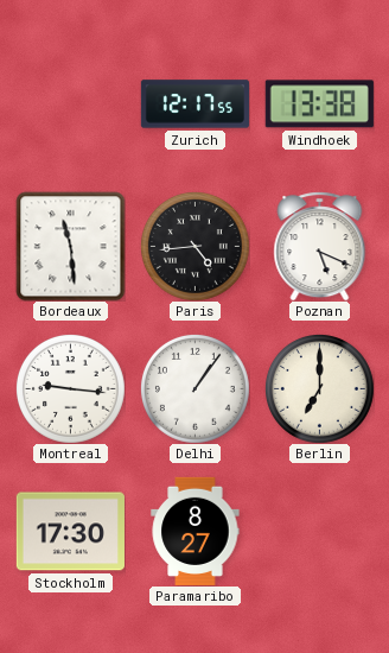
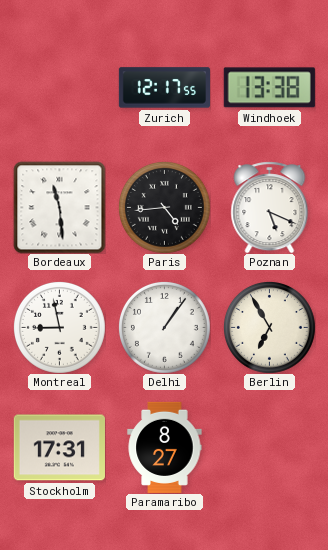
Montreal: 9:16 -> 8:58 (59, 327)
Berlin: 7:00 -> 6:55 (269, 327)
Stockholm: 17:30 -> 17:31 (59, 448)
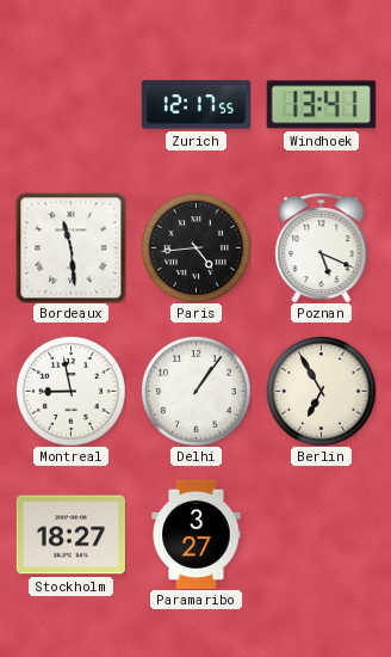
Windhoek: 13:38 -> 13:41 (321, 105)
Stockholm: 17:31 -> 18:27 (70, 535)
Paramaribo: 8:27 -> 3:27 (197, 534)
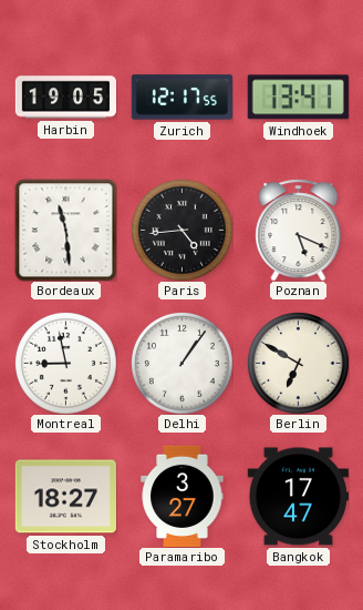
Harbin: none -> 19:05 (65, 98)
Berlin: 6:55 -> 6:50 (298, 363)
Bangkok: none -> 17:47 (298, 497)
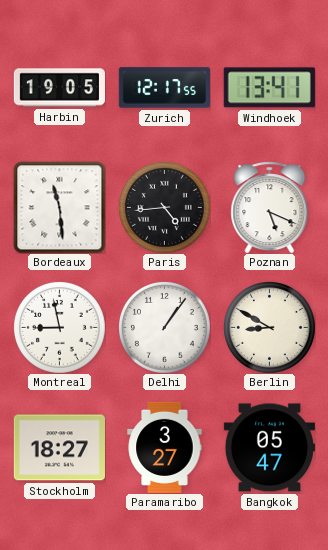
Berlin: 6:50 -> 8:50 (269, 327)
Bangkok: 17:47 -> 05:47 (269, 448)
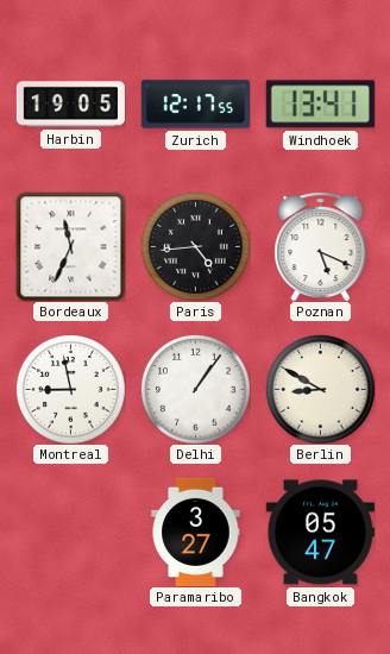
Bordeaux: 11:29 -> 11:34 (70, 246)
Stockholm: 18:27 -> none (59, 448)
